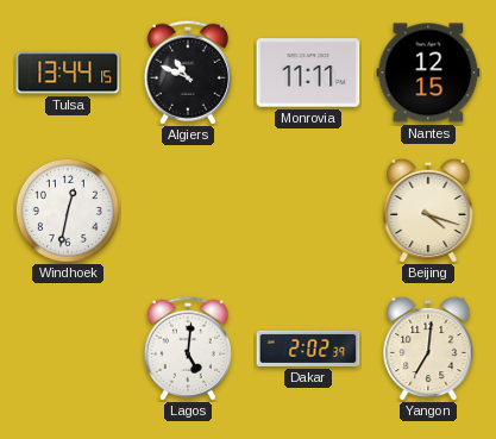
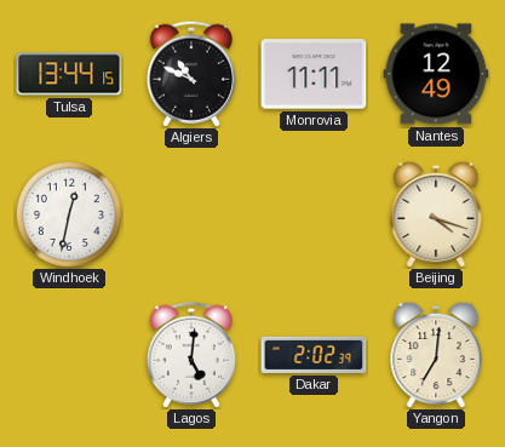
Nantes: 12:15 -> 12:49 (436, 74)
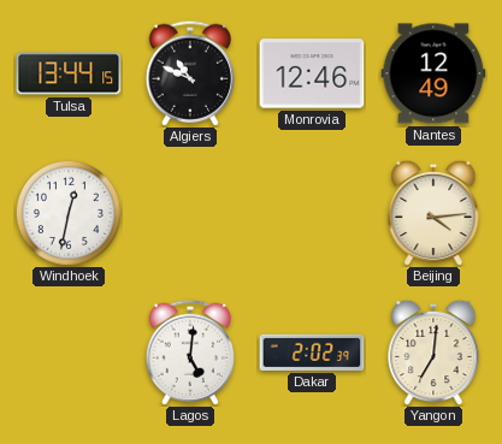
Monrovia: 11:11 -> 12:46 (312, 73)
Beijing: 4:18 -> 4:14 (433, 213)
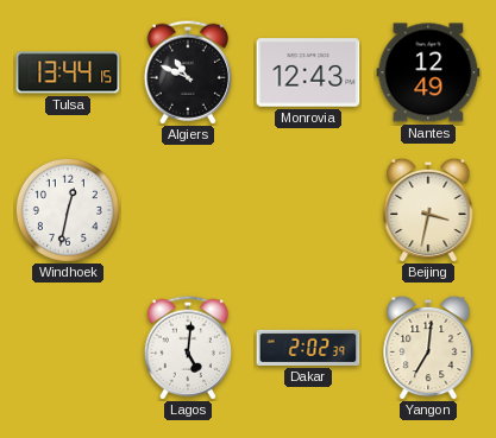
Monrovia: 12:46 -> 12:43 (308, 72)
Beijing: 4:14 -> 3:32 (428, 210)
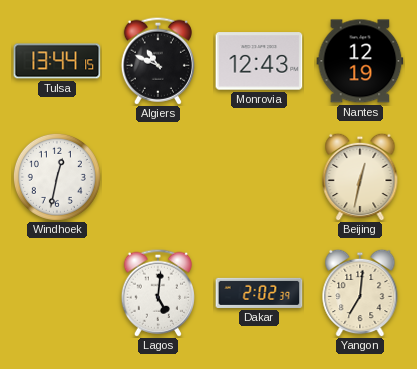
Nantes: 12:49 -> 12:19 (360, 61)
Beijing: 3:32 -> 12:32 (360, 177)
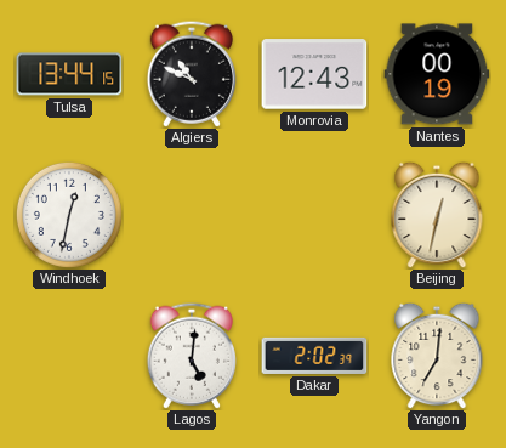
Nantes: 12:19 -> 00:19 (437, 74)
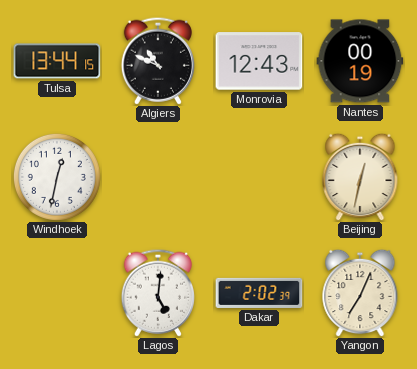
Yangon: 7:01 -> 7:04 (360, 293)
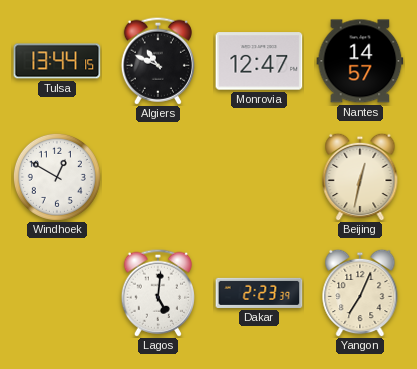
Monrovia: 12:43 -> 12:47 (259, 61)
Nantes: 00:19 -> 14:57 (360, 61)
Windhoek: 12:32 -> 12:50 (57, 177)
Dakar: 2:02 -> 2:23 (259, 293)
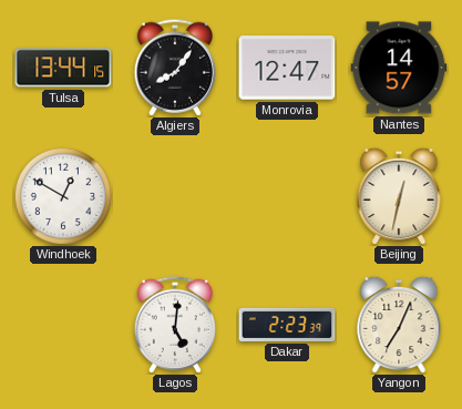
Algiers: 10:49 -> 8:06 (175, 68)
